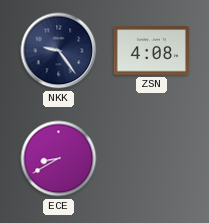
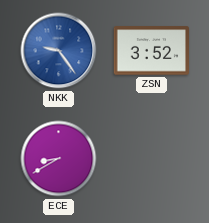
NKK dial: navy -> blue (59, 51)
ZSN: 4:08 -> 3:52 (152, 51)
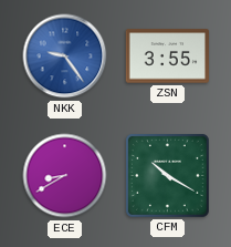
ZSN: 3:52 -> 3:55 (168, 56)
CFM: none -> 10:20 (167, 175)
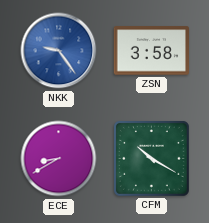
ZSN: 3:55 -> 3:58 (152, 51)
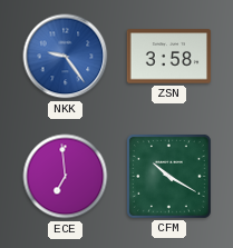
ECE: 8:40 -> 6:59 (66, 177)
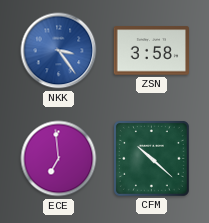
NKK: 9:24 -> 3:24 (59, 51)
CFM: 10:20 -> 10:22 (151, 158)
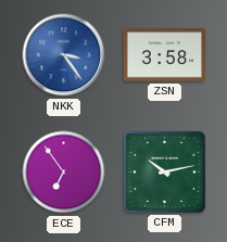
ECE: 6:59 -> 6:54 (64, 173)
CFM: 10:22 -> 10:13 (164, 171)
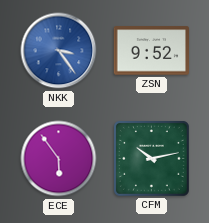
ZSN: 3:58 -> 9:52 (152, 51)
ECE: 6:54 -> 5:54 (59, 159)
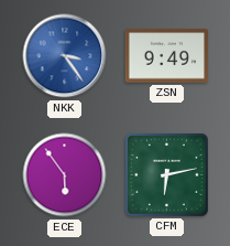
ZSN: 9:52 -> 9:49 (167, 56)
CFM: 10:13 -> 6:13 (166, 174)
